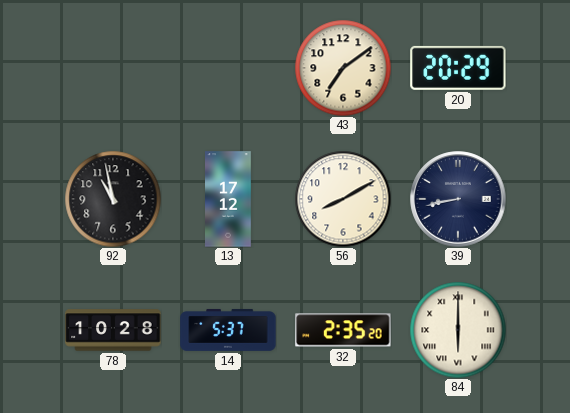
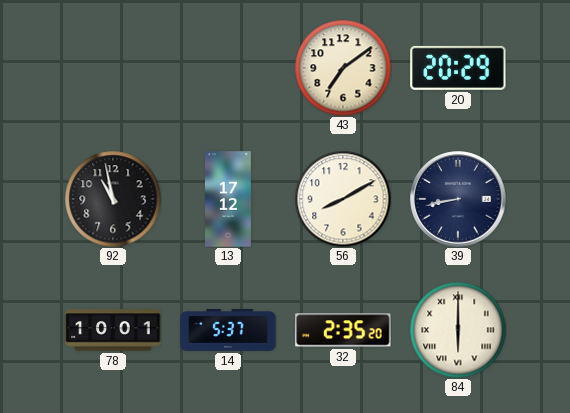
78: 10:28 -> 10:01 (113, 330)
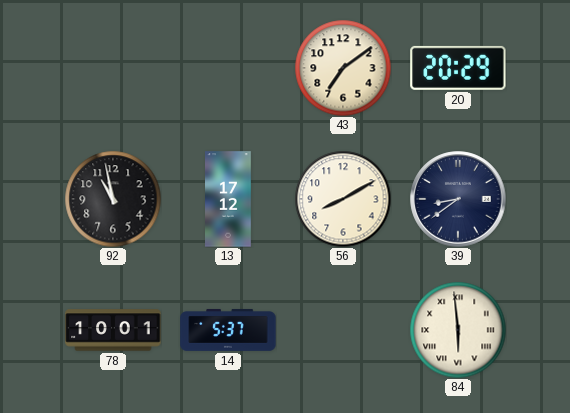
39: 8:43 -> 8:39 (458, 199)
32: 2:35 -> none (343, 330)
84: 6:00 -> 5:59 (458, 330)
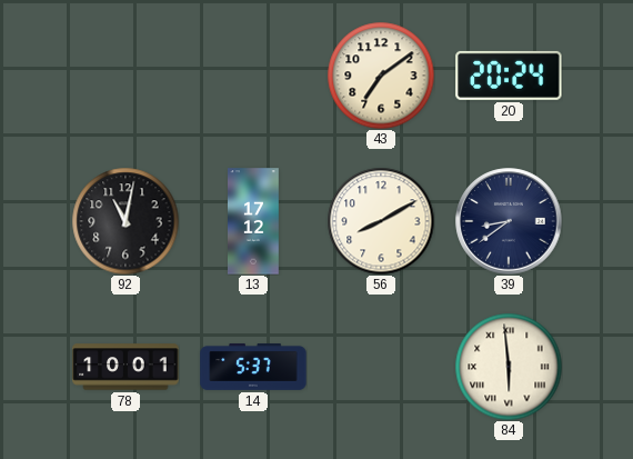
20: 20:29 -> 20:24 (509, 76)
92: 10:58 -> 11:02 (125, 221)
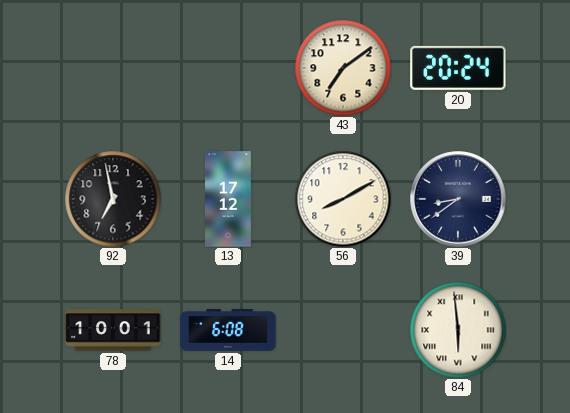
92: 11:02 -> 6:58 (113, 199)
14: 5:37 -> 6:08 (228, 330)
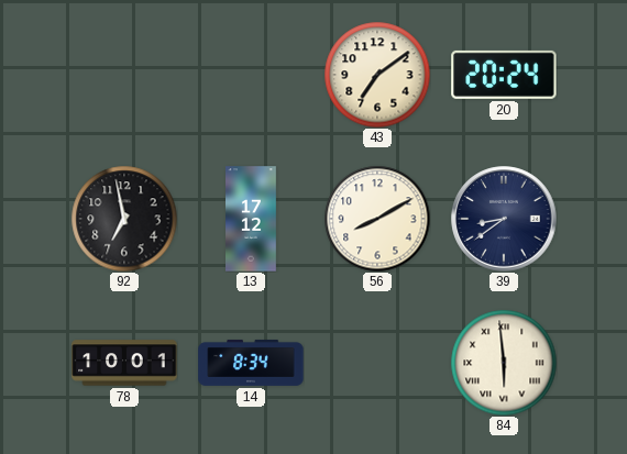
14: 6:08 -> 8:34 (251, 363)
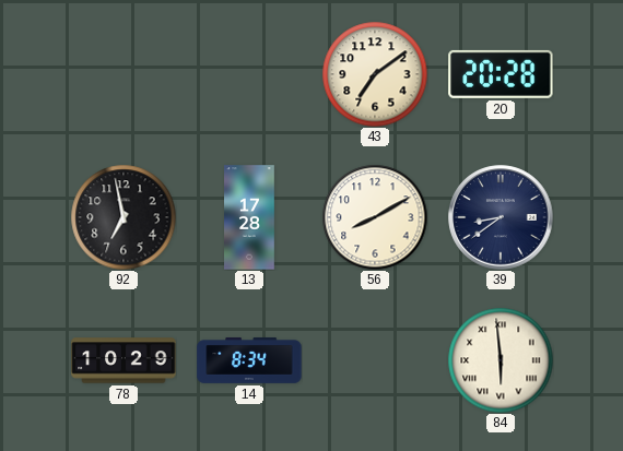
20: 20:24 -> 20:28 (501, 74)
13: 17:12 -> 17:28 (250, 217)
78: 10:01 -> 10:29 (124, 360)
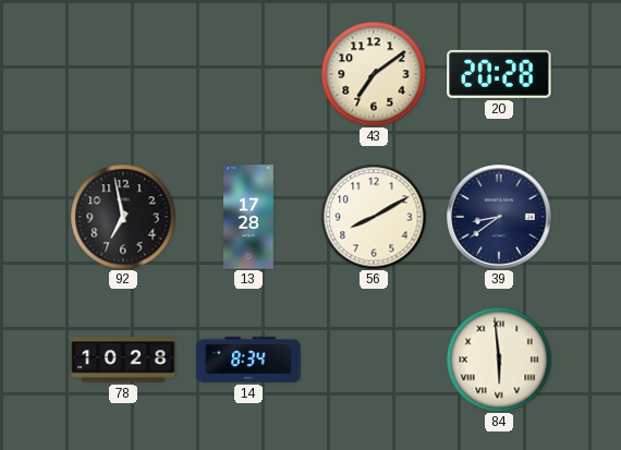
78: 10:29 -> 10:28 (123, 360)
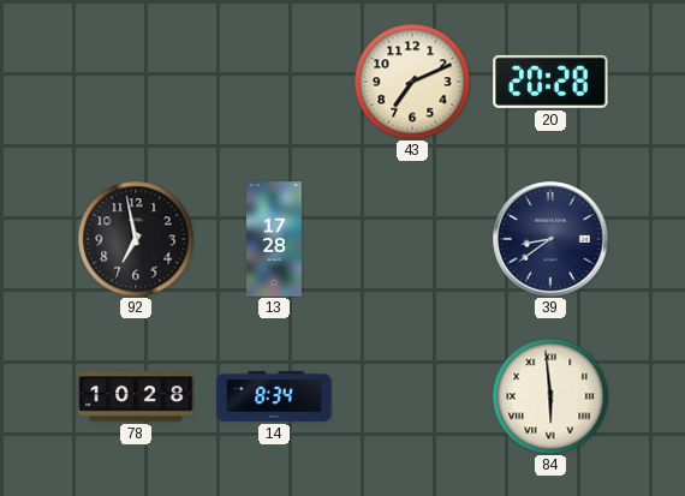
43: 7:09 -> 7:11 (412, 82)
56: 8:10 -> none (374, 217)
